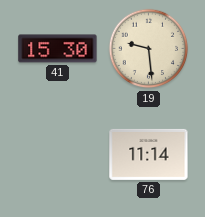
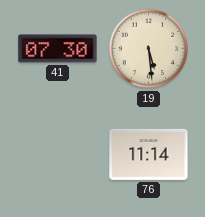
41: 15:30 -> 07:30 (58, 49)
19: 9:29 -> 5:29 (149, 49)
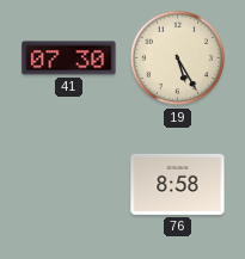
19: 5:29 -> 5:25 (178, 58)
76: 11:14 -> 8:58 (178, 184)
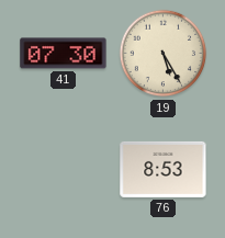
76: 8:58 -> 8:53 (164, 169)
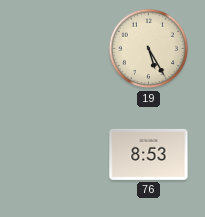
41: 07:30 -> none (64, 54)
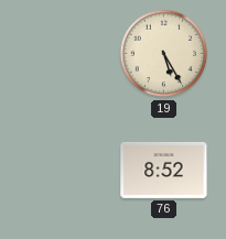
76: 8:53 -> 8:52 (164, 170)
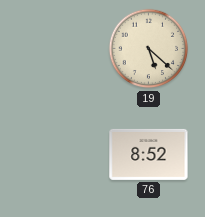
19: 5:25 -> 5:22 (149, 49)
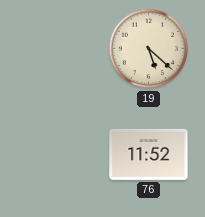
76: 8:52 -> 11:52 (149, 154)
